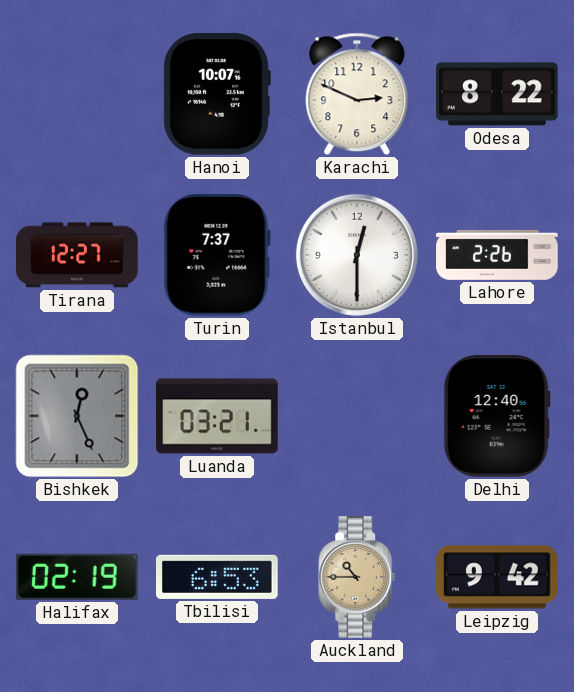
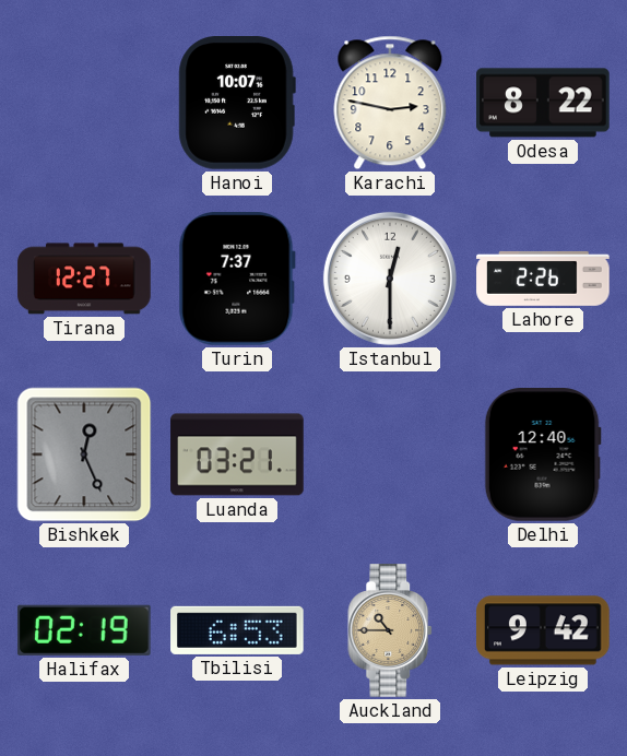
Karachi: 2:49 -> 2:47 (390, 103)
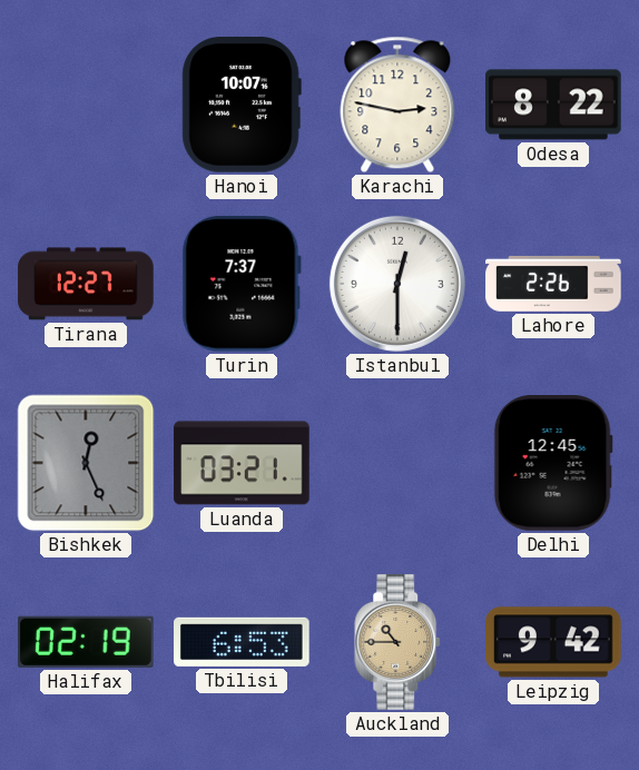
Delhi: 12:40 -> 12:45 (553, 464)
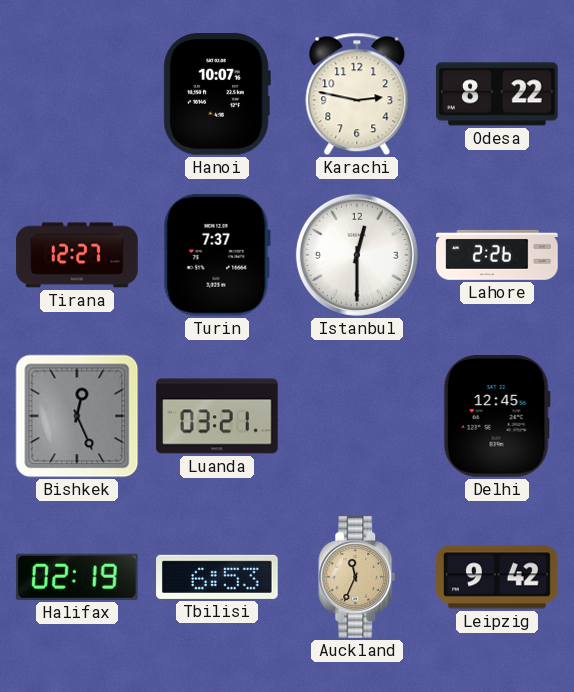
Auckland: 10:45 -> 11:34 (358, 577)
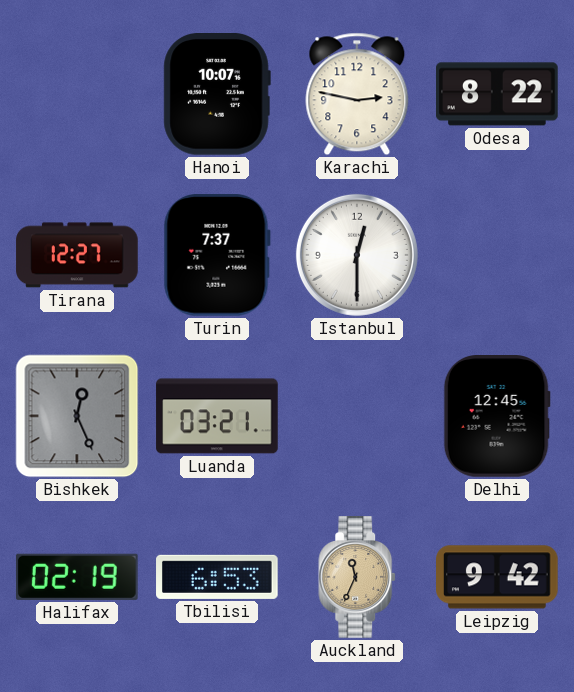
Lahore: 2:26 -> none (497, 255)
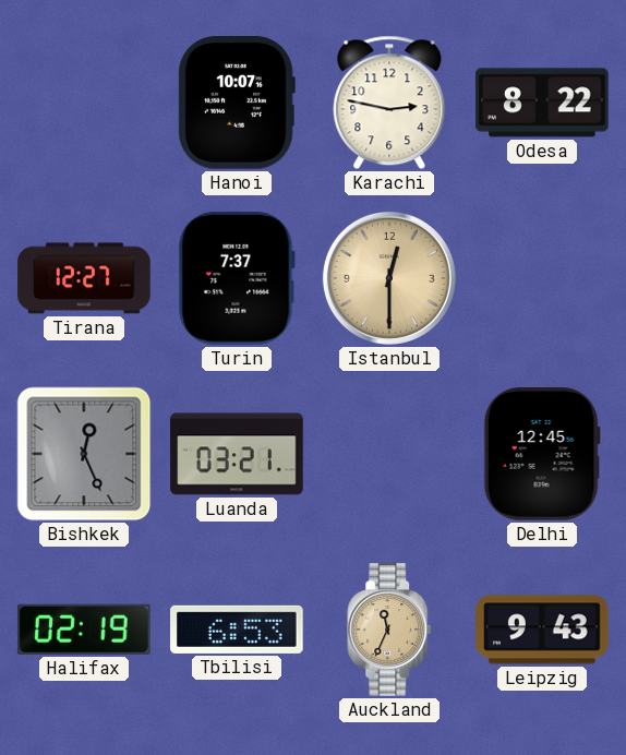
Istanbul dial: white -> champagne (389, 278)
Leipzig: 9:42 -> 9:43 (542, 630)
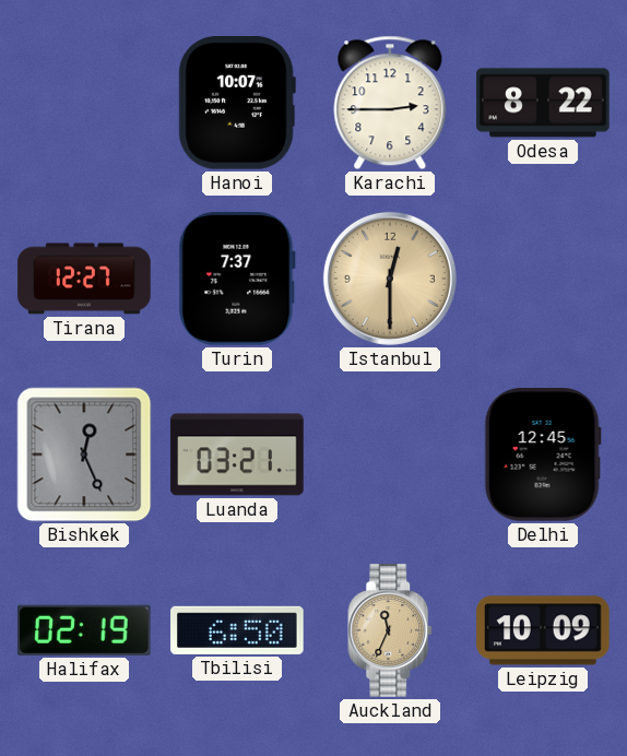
Karachi: 2:47 -> 2:45 (390, 103)
Tbilisi: 6:53 -> 6:50 (237, 630)
Leipzig: 9:43 -> 10:09 (543, 630)
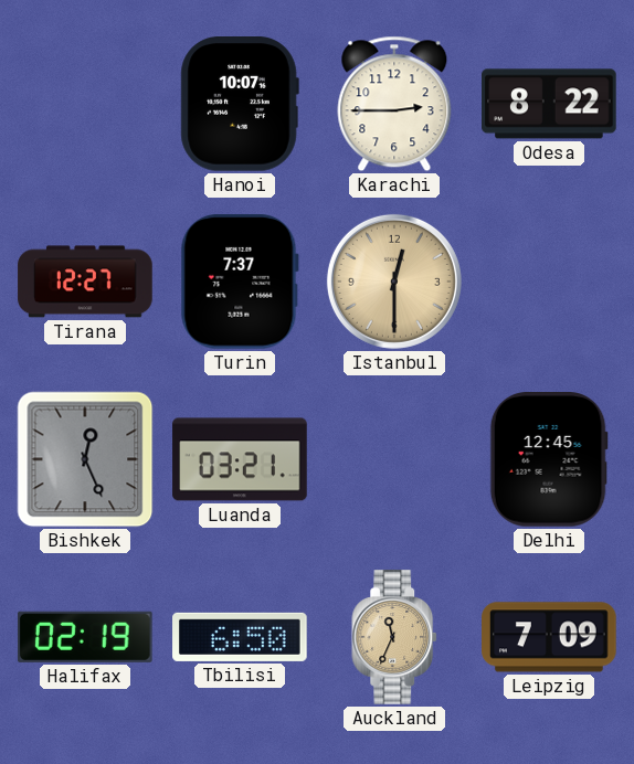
Leipzig: 10:09 -> 7:09 (549, 637)
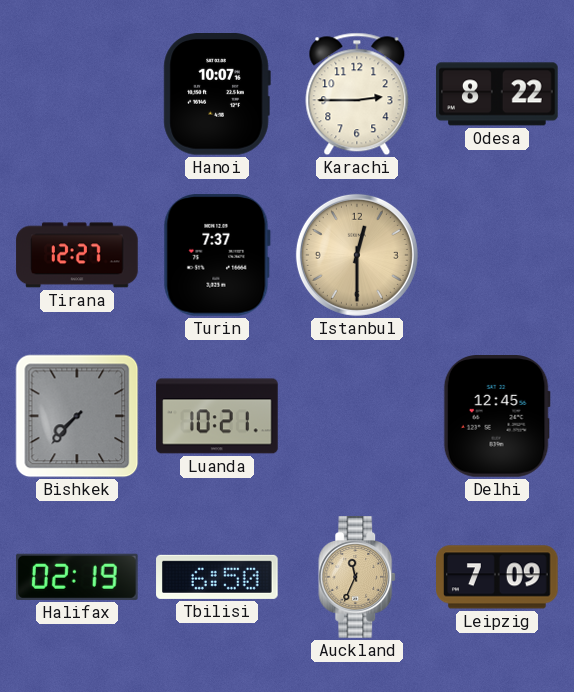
Bishkek: 12:26 -> 7:37 (77, 416)
Luanda: 03:21 -> 10:21 (217, 416)
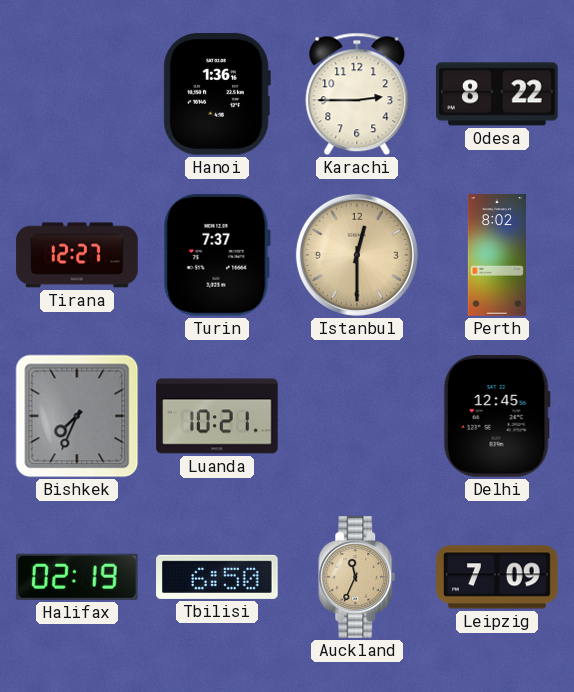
Hanoi: 10:07 -> 1:36 (217, 95)
Perth: none -> 8:02 (497, 255)
Bishkek: 7:37 -> 7:34 (77, 416)
